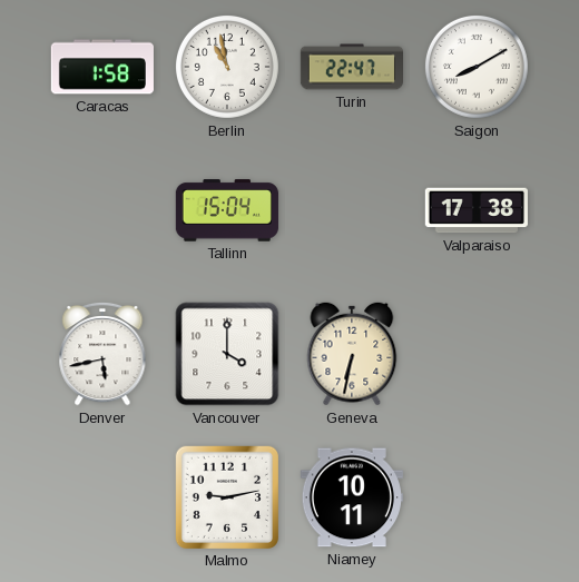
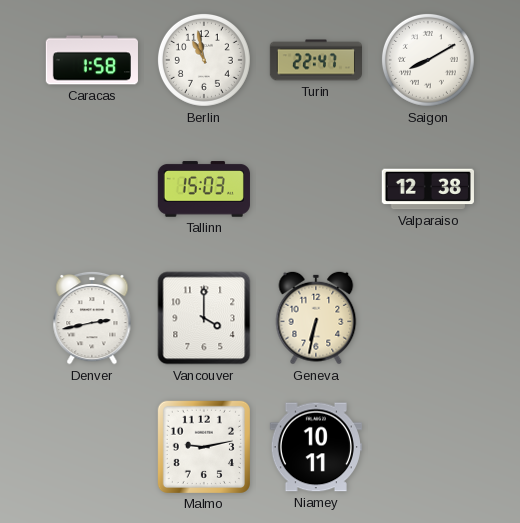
Tallinn: 15:04 -> 15:03 (204, 189)
Valparaiso: 17:38 -> 12:38 (428, 189)
Denver: 5:43 -> 2:43 (92, 318)
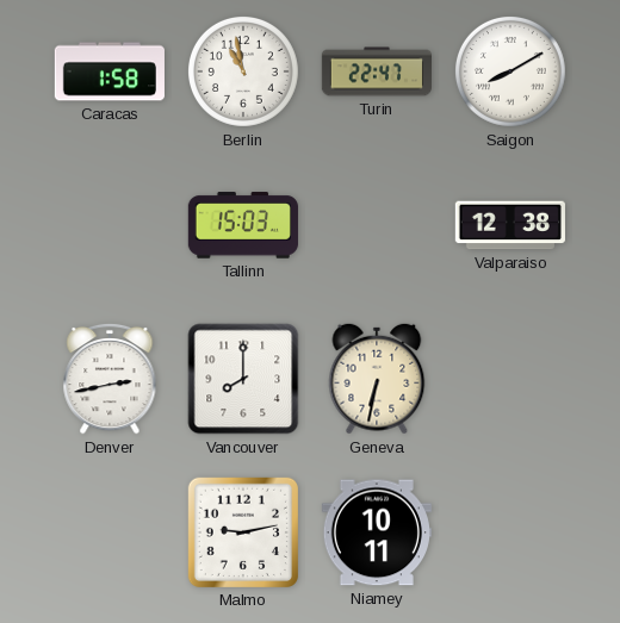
Vancouver: 4:00 -> 8:00 (243, 379)
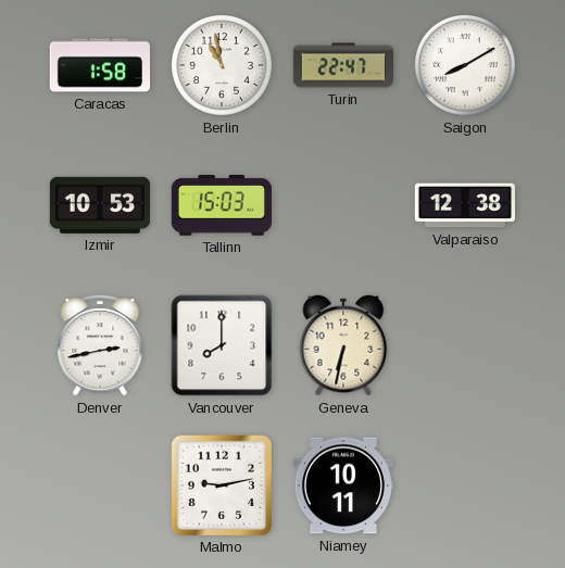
Izmir: none -> 10:53 (100, 205)
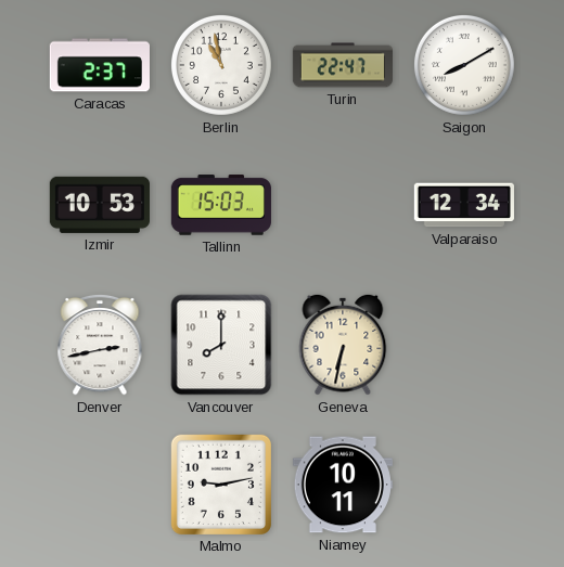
Caracas: 1:58 -> 2:37 (100, 65)
Valparaiso: 12:38 -> 12:34 (464, 205)
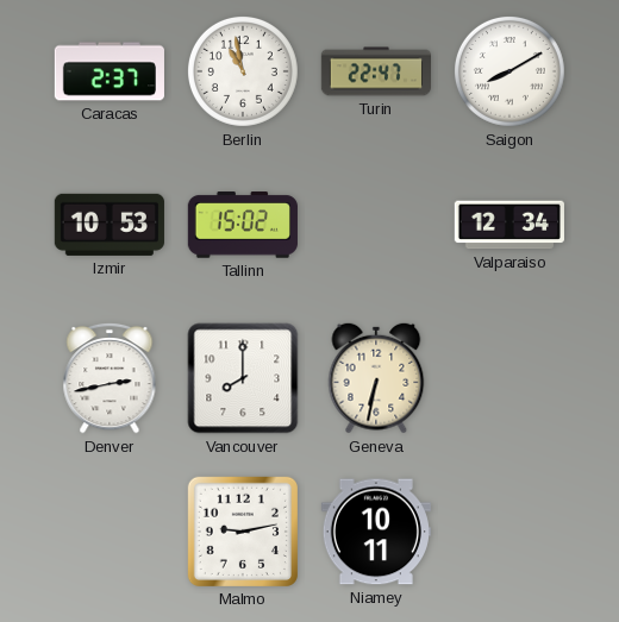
Tallinn: 15:03 -> 15:02 (243, 225)
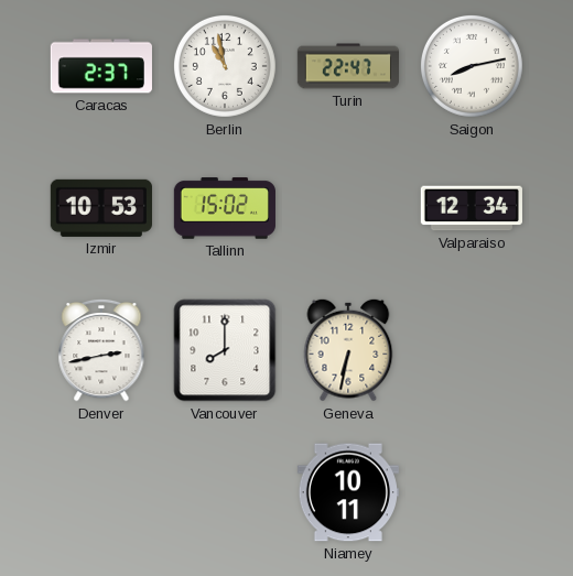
Saigon: 8:10 -> 8:13 (472, 66)
Malmo: 9:13 -> none (243, 532)
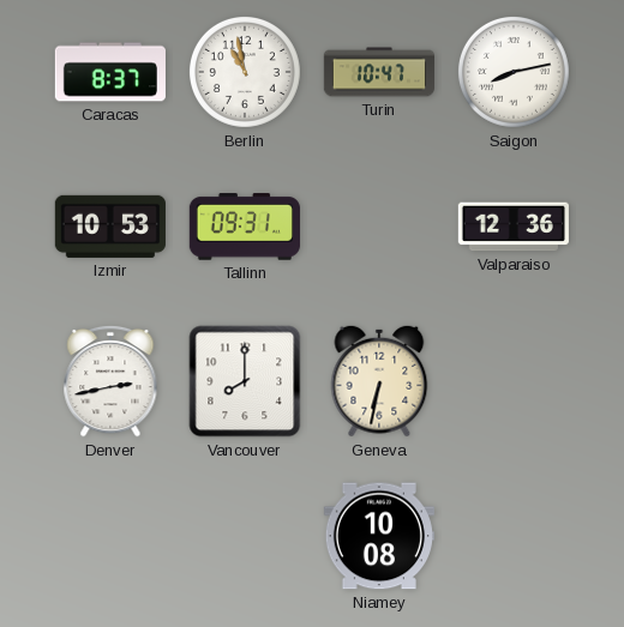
Caracas: 2:37 -> 8:37 (110, 72)
Turin: 22:47 -> 10:47 (378, 72)
Tallinn: 15:02 -> 09:31 (245, 227)
Valparaiso: 12:34 -> 12:36 (514, 227)
Niamey: 10:11 -> 10:08 (379, 536)
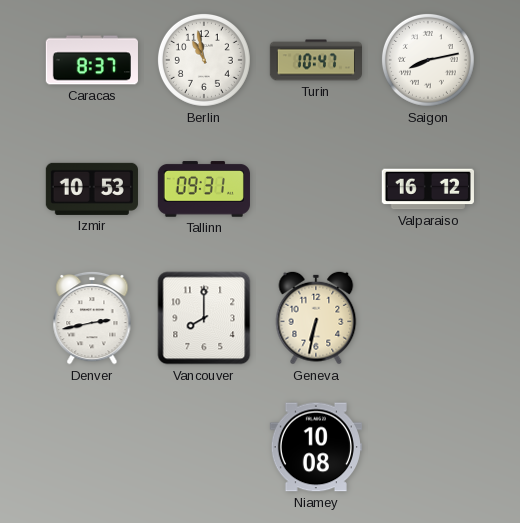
Valparaiso: 12:36 -> 16:12 (428, 189)
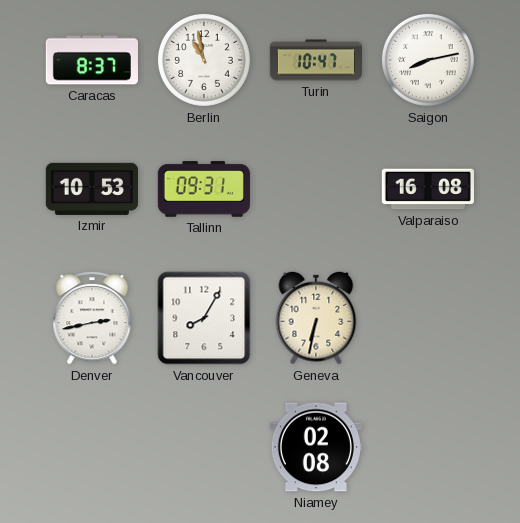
Valparaiso: 16:12 -> 16:08 (428, 189)
Vancouver: 8:00 -> 8:05 (204, 318)
Niamey: 10:08 -> 02:08 (316, 447)
